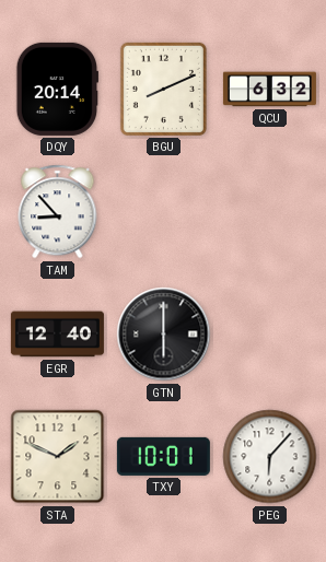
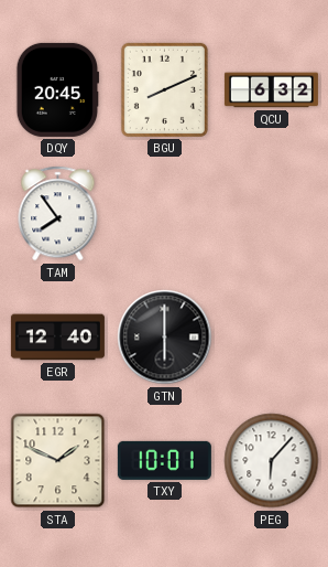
DQY: 20:14 -> 20:45 (57, 89)
TAM: 8:53 -> 7:54 (58, 214)
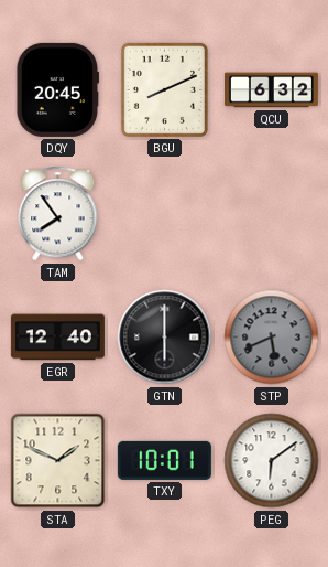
STP: none -> 5:41 (272, 338)
PEG: 6:07 -> 6:09 (272, 461)
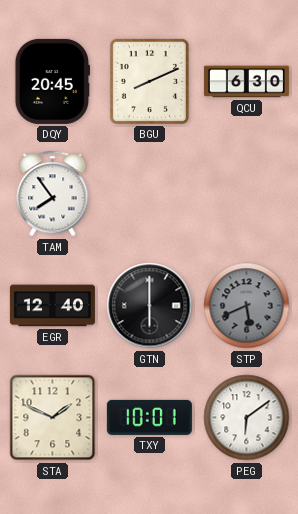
QCU: 6:32 -> 6:30 (246, 82)
